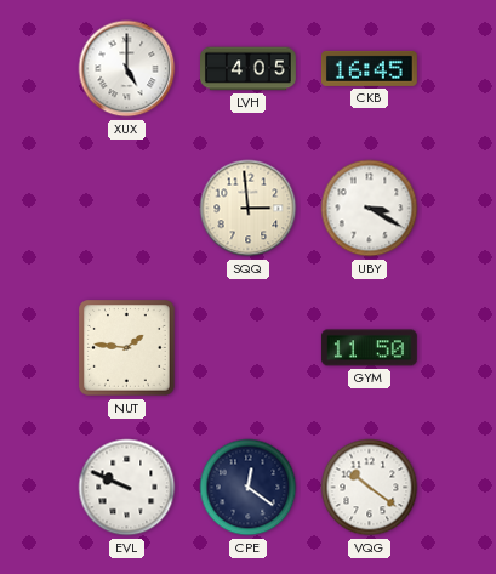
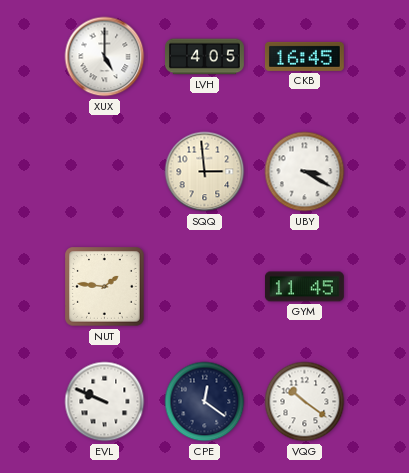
GYM: 11:50 -> 11:45 (304, 287)
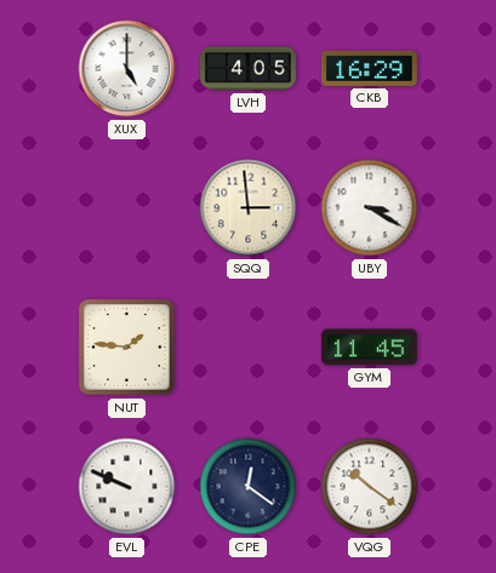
CKB: 16:45 -> 16:29 (369, 68)
